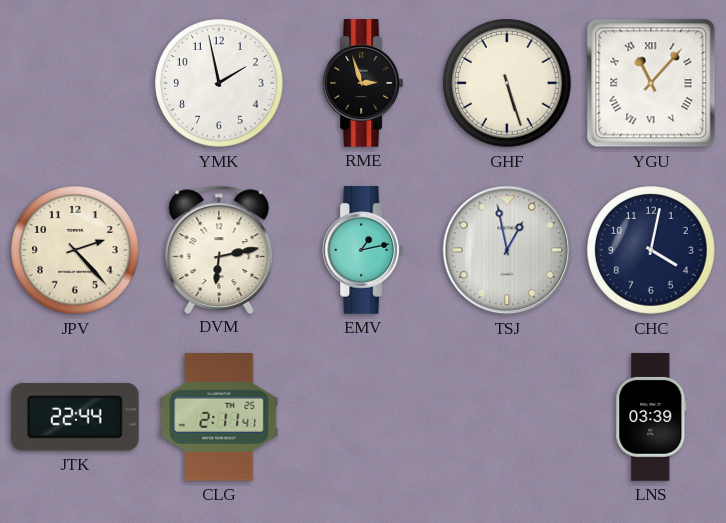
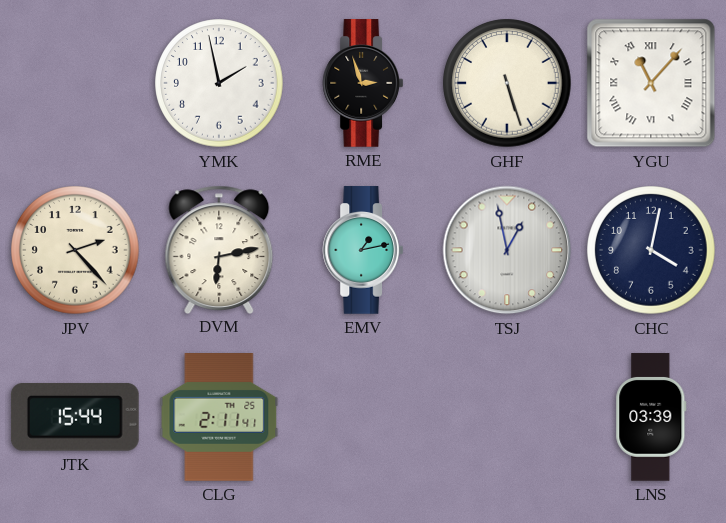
JTK: 22:44 -> 15:44 (75, 418)
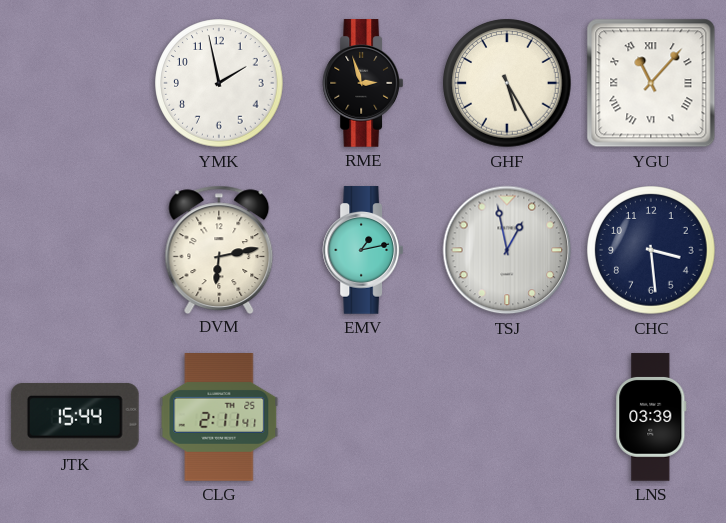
GHF: 5:27 -> 5:25 (507, 83)
JPV: 2:23 -> none (75, 250)
CHC: 4:02 -> 3:29 (651, 250)
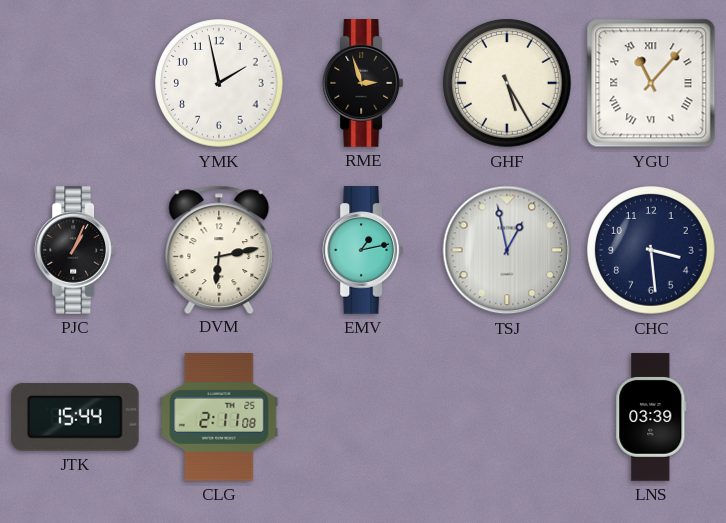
PJC: none -> 1:04 (75, 250)
CLG: 2:11:41 -> 2:11:08 (219, 417)
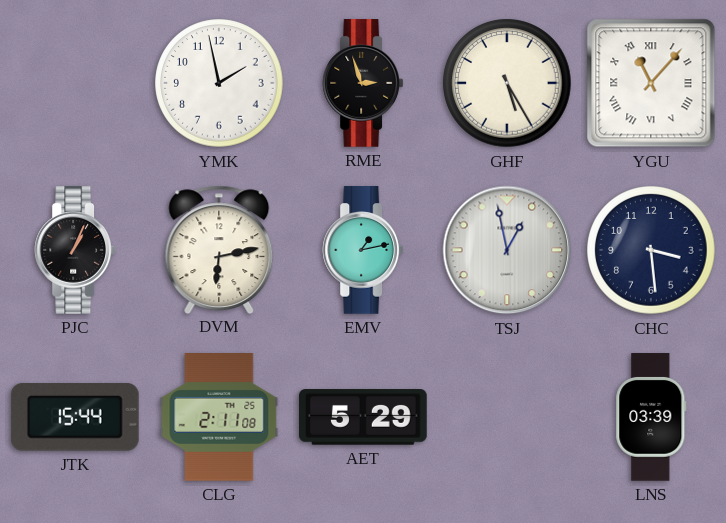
AET: none -> 5:29 (364, 417)
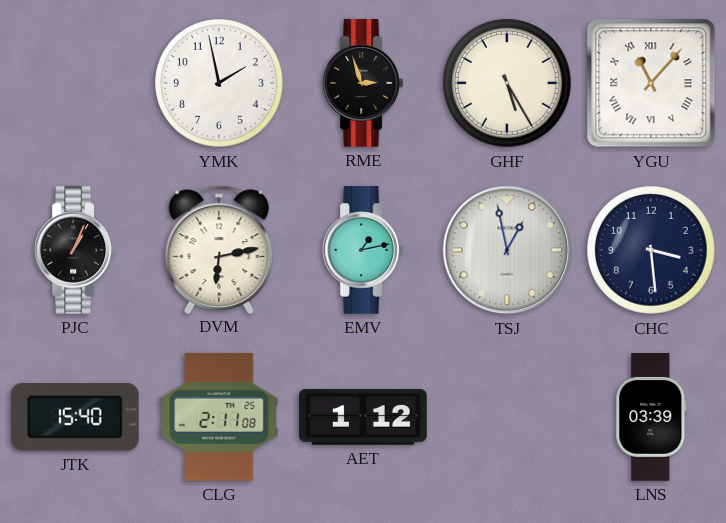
JTK: 15:44 -> 15:40 (75, 418)
AET: 5:29 -> 1:12 (364, 417)
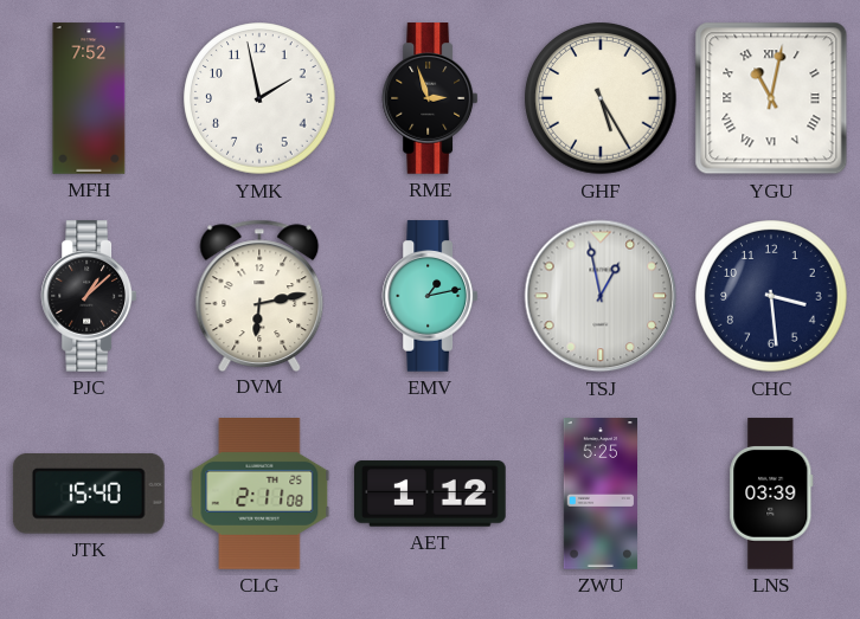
MFH: none -> 7:52 (89, 98)
YGU: 11:07 -> 11:02 (771, 98)
PJC: 1:04 -> 1:08 (89, 296)
ZWU: none -> 5:25 (599, 494)
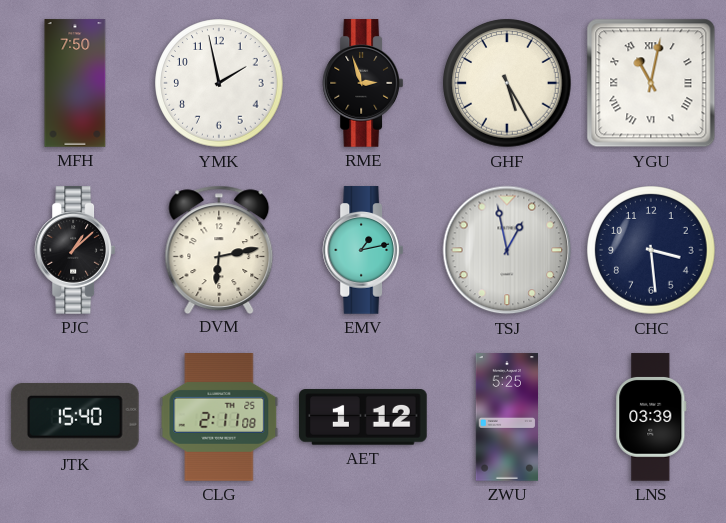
MFH: 7:52 -> 7:50 (75, 83)
